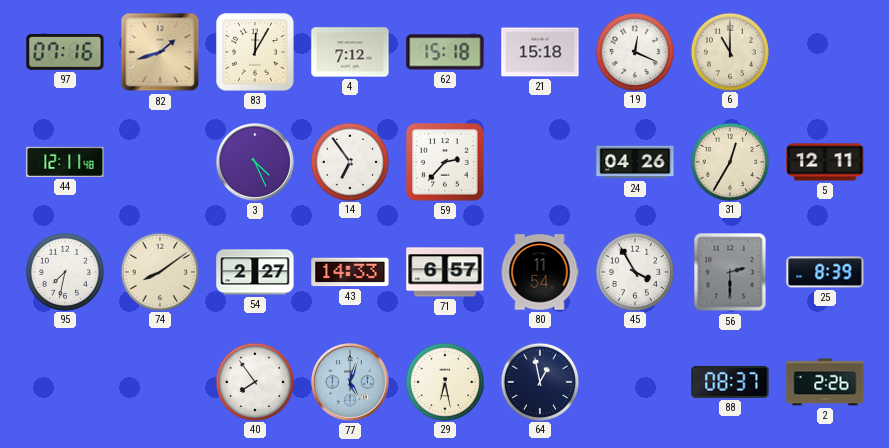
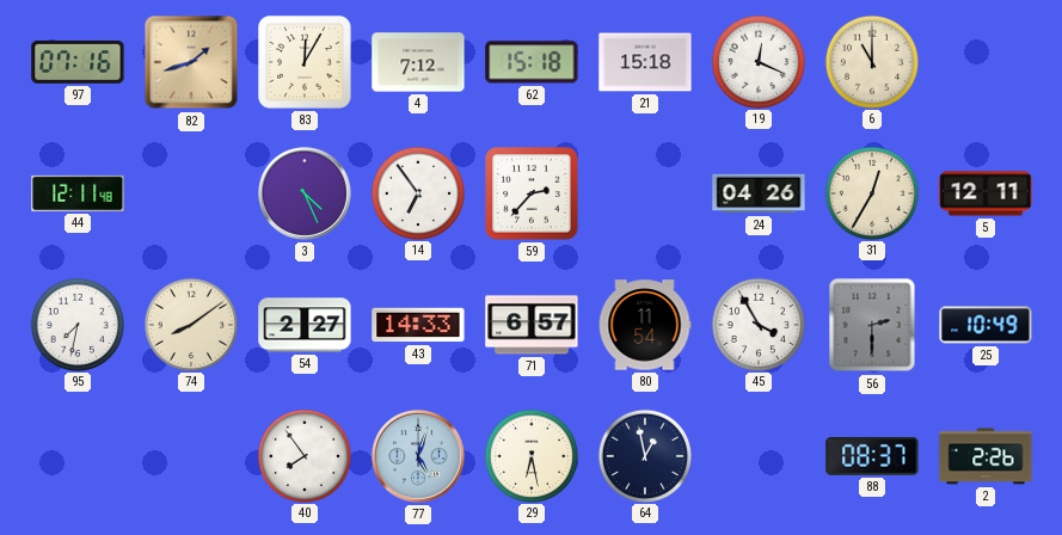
25: 8:39 -> 10:49 (986, 325)
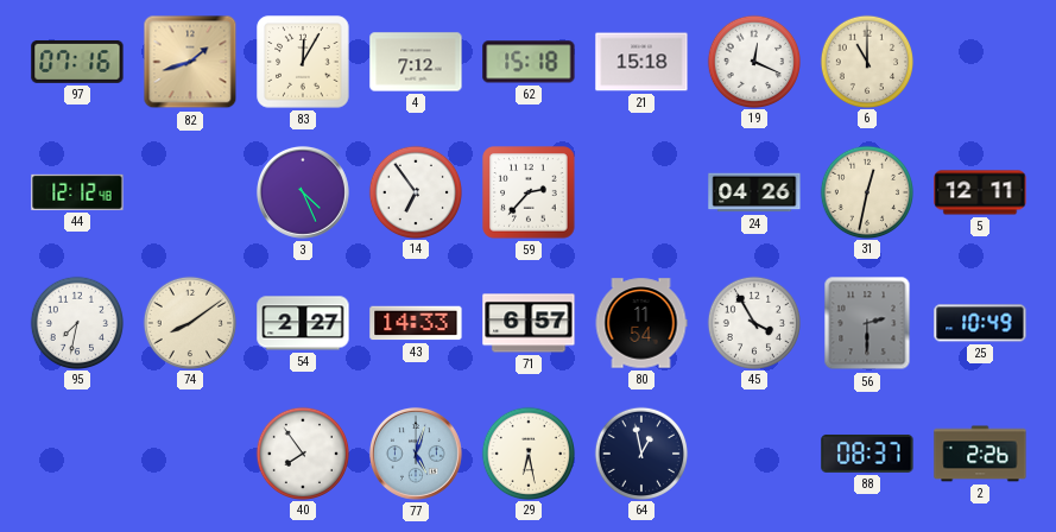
44: 12:11 -> 12:12 (77, 192)
31: 12:35 -> 12:32 (866, 191)
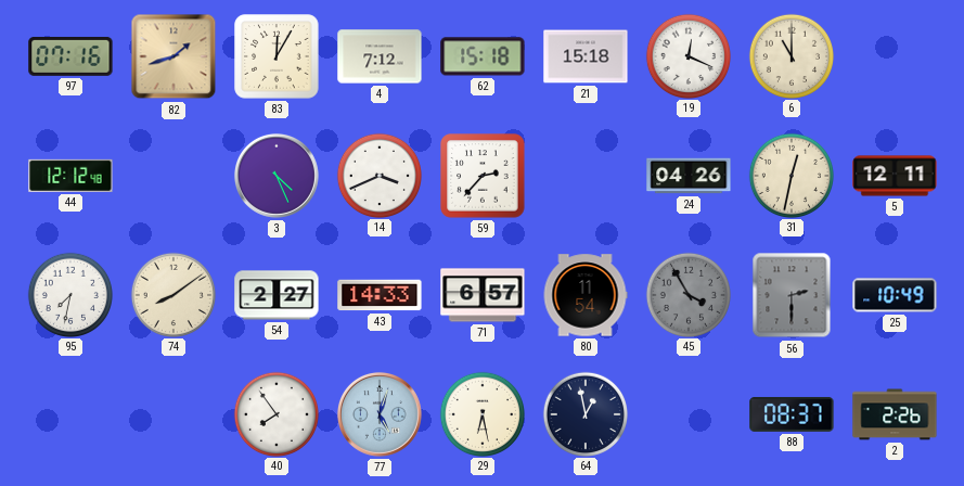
14: 6:54 -> 3:41 (378, 175)
45 dial: white -> grey (687, 294)
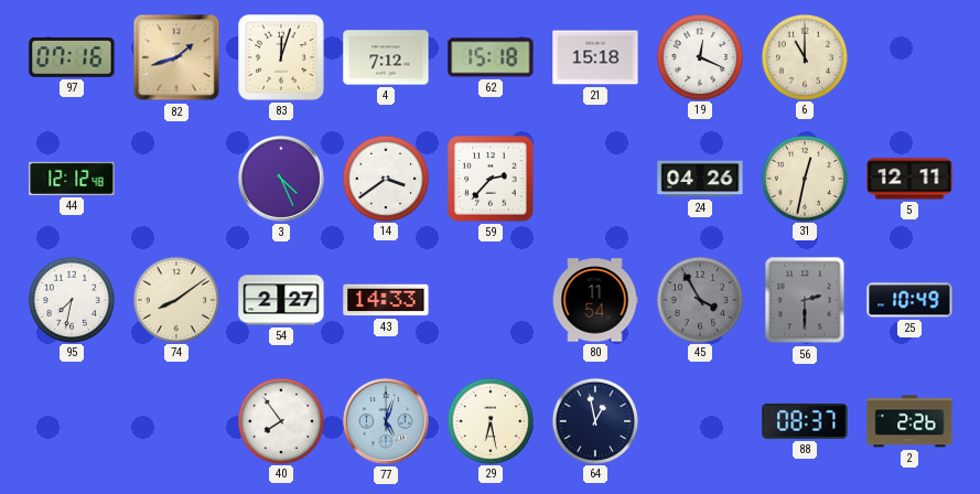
83: 12:05 -> 12:03 (281, 57)
14: 3:41 -> 3:39 (385, 178)
71: 6:57 -> none (483, 295)
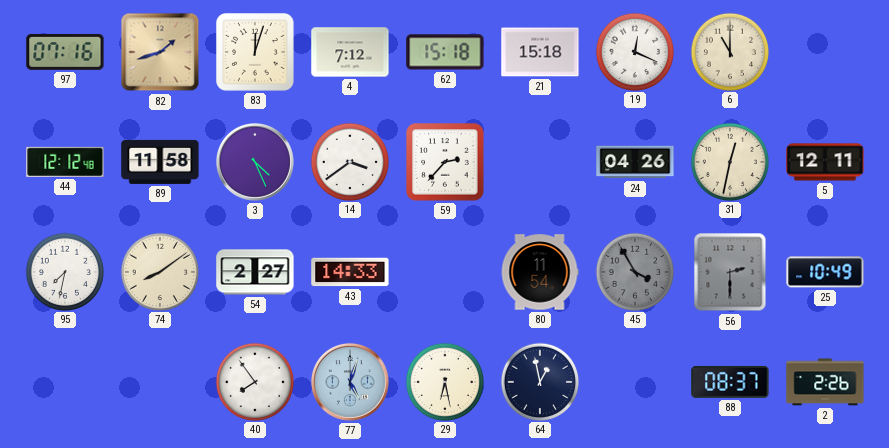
89: none -> 11:58 (160, 162)
